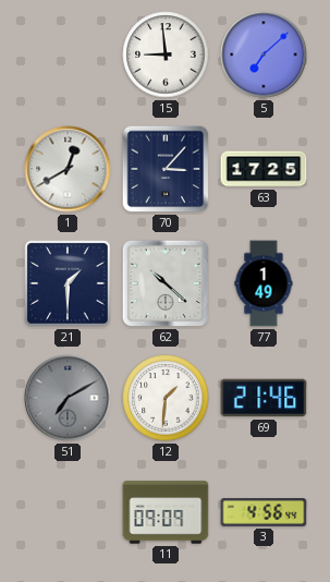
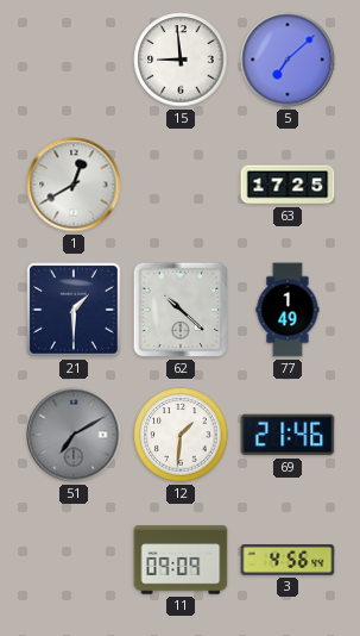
70: 3:07 -> none (166, 169)
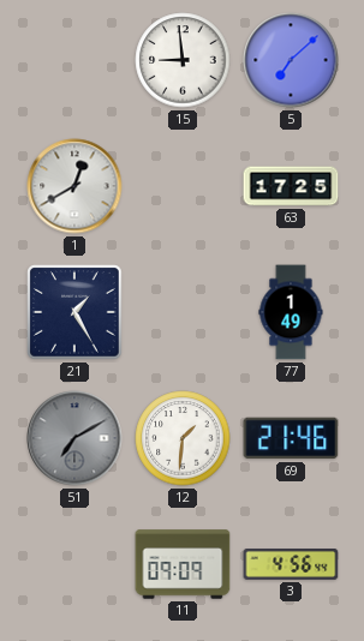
21: 1:30 -> 1:25 (74, 312)
62: 10:22 -> none (181, 310)
